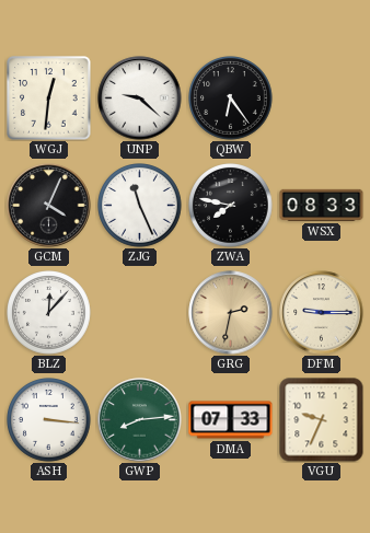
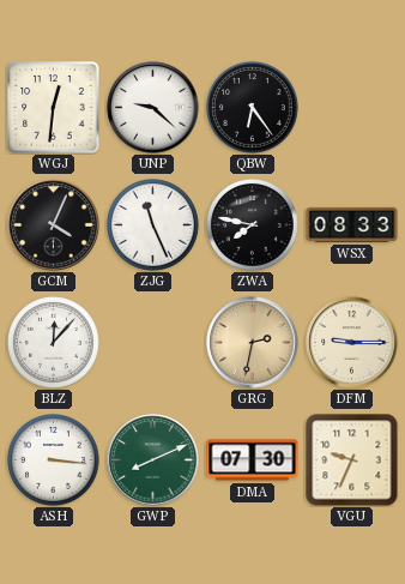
GWP: 8:14 -> 8:11 (153, 460)
DMA: 07:33 -> 07:30 (253, 460)
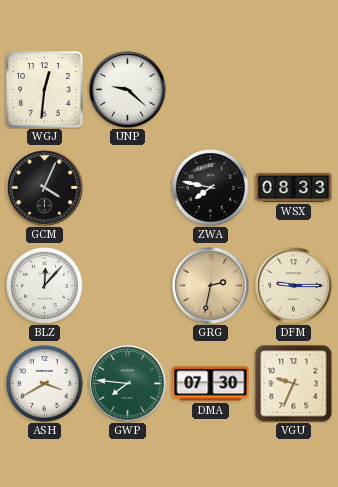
QBW: 6:24 -> none (253, 108)
ZJG: 11:26 -> none (153, 225)
ASH: 3:16 -> 3:40 (45, 384)
GWP: 8:11 -> 7:46 (128, 384)
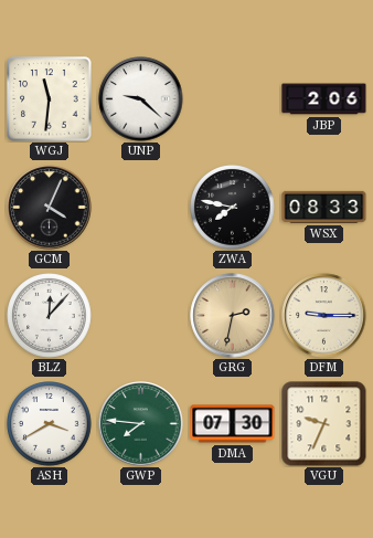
WGJ: 12:31 -> 11:31 (50, 99)
JBP: none -> 2:06 (324, 99)
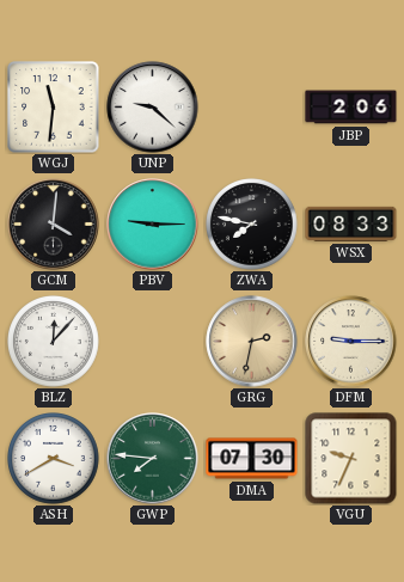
GCM: 4:04 -> 4:01 (54, 225)
PBV: none -> 9:15 (153, 225)
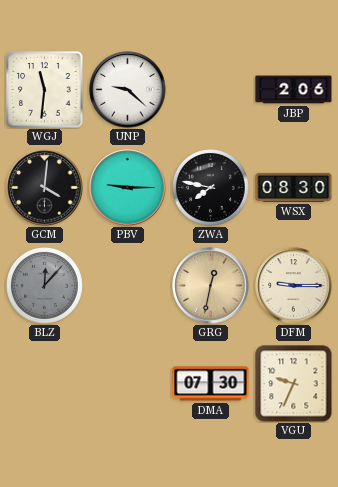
WSX: 08:33 -> 08:30 (294, 187)
BLZ dial: white -> grey (45, 286)
GRG: 2:32 -> 12:32 (211, 286)
ASH: 3:40 -> none (54, 459)
GWP: 7:46 -> none (153, 459)
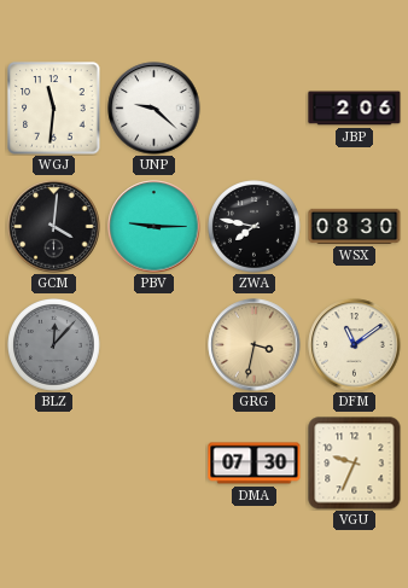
GRG: 12:32 -> 3:32 (255, 345)
DFM: 9:15 -> 11:09 (355, 345)
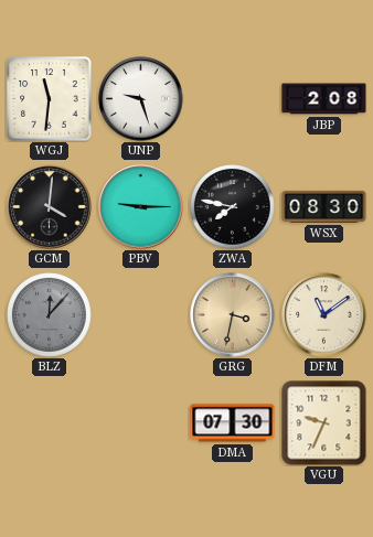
UNP: 9:22 -> 9:27 (141, 99)
JBP: 2:06 -> 2:08 (324, 99)
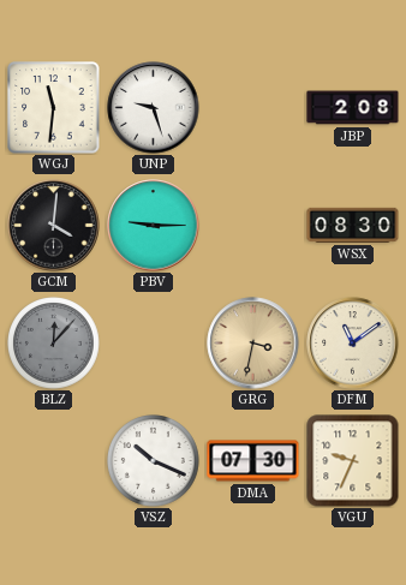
ZWA: 7:47 -> none (233, 207)
VSZ: none -> 10:19 (154, 461)
